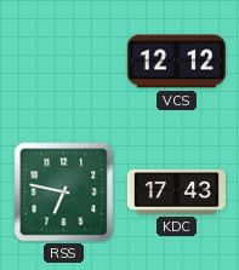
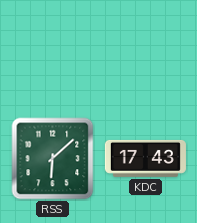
VCS: 12:12 -> none (176, 62)
RSS: 6:47 -> 6:08 (53, 159)
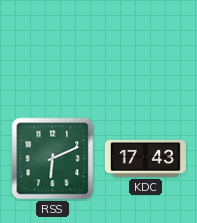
RSS: 6:08 -> 6:11 (53, 159)
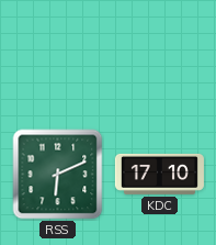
KDC: 17:43 -> 17:10 (159, 174)
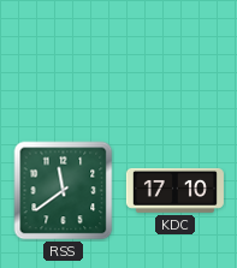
RSS: 6:11 -> 11:39 (64, 191)
